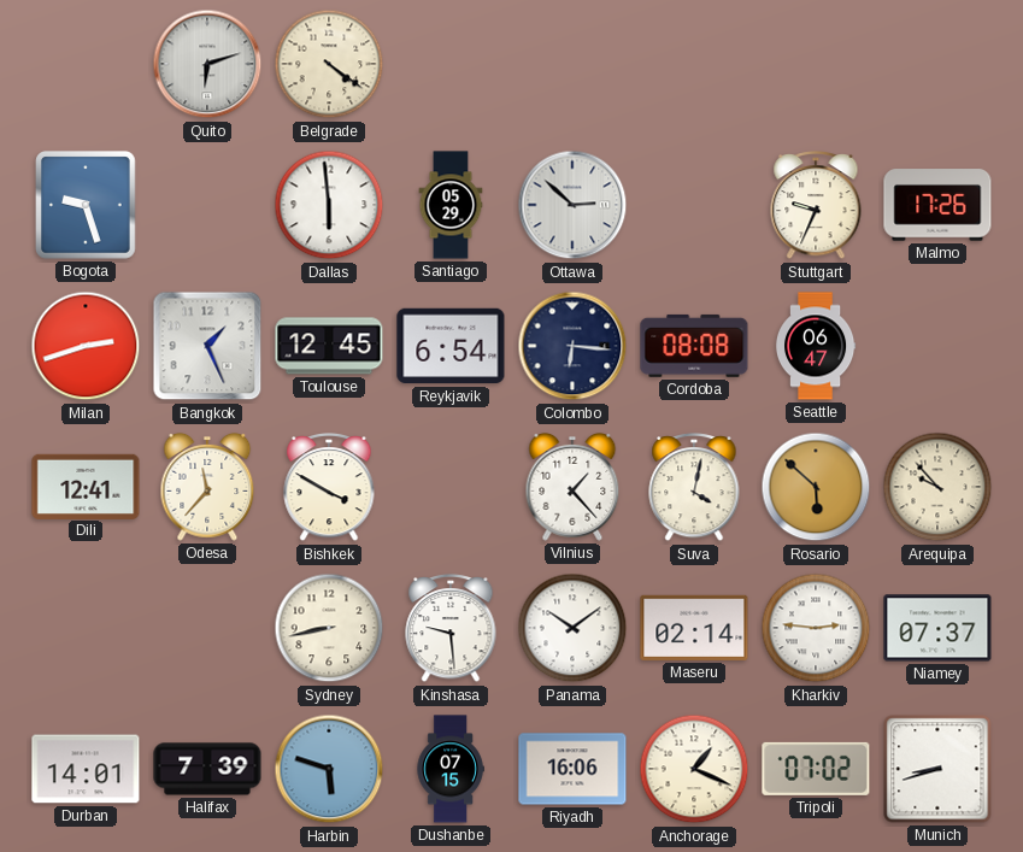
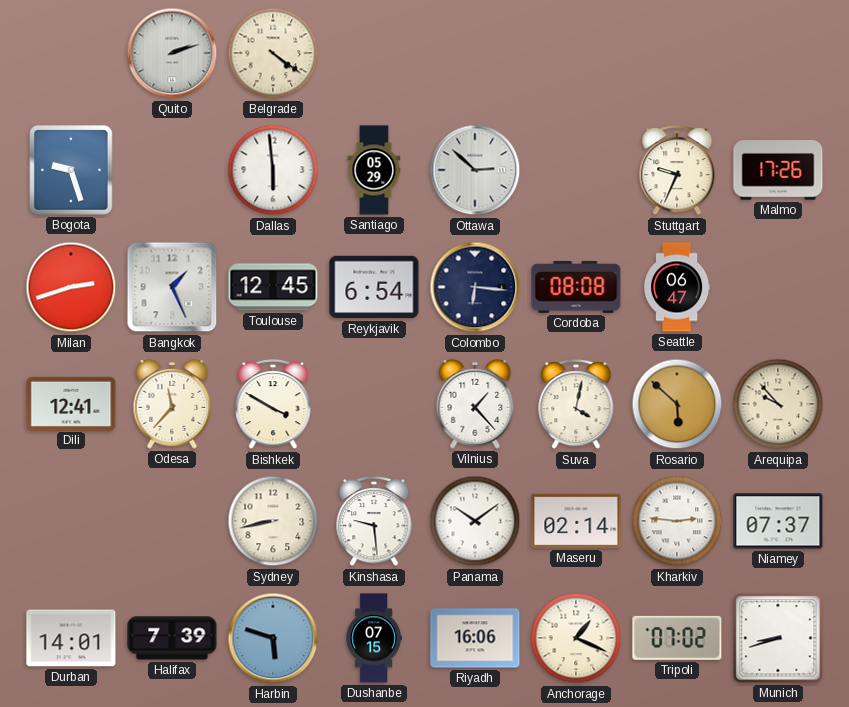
Quito: 6:12 -> 2:12 (172, 53)
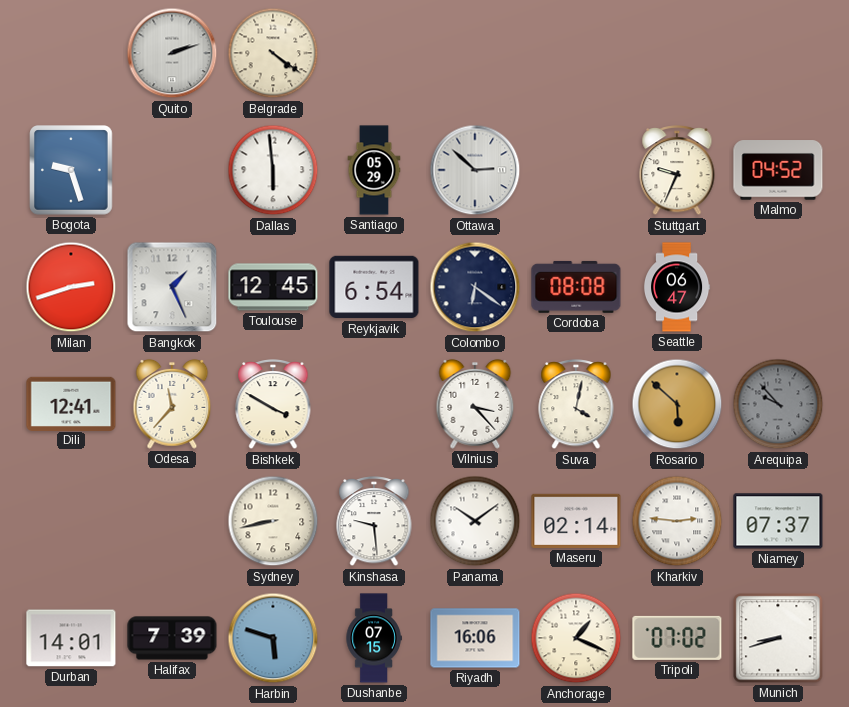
Malmo: 17:26 -> 04:52 (778, 170)
Colombo: 6:16 -> 6:21 (475, 287)
Vilnius: 1:23 -> 3:23 (475, 404)
Arequipa dial: cream -> grey (778, 404)
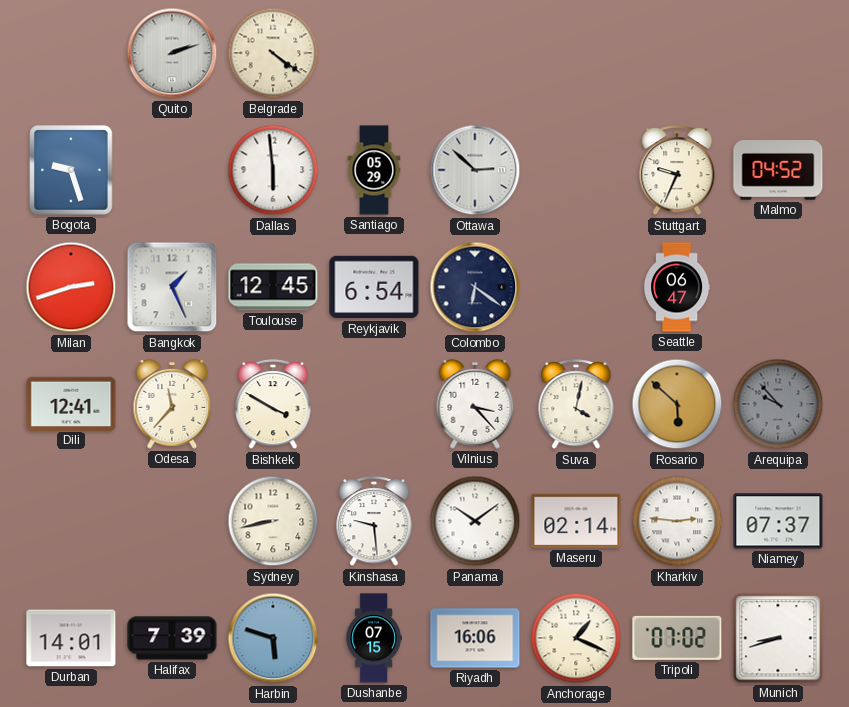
Cordoba: 08:08 -> none (576, 287)
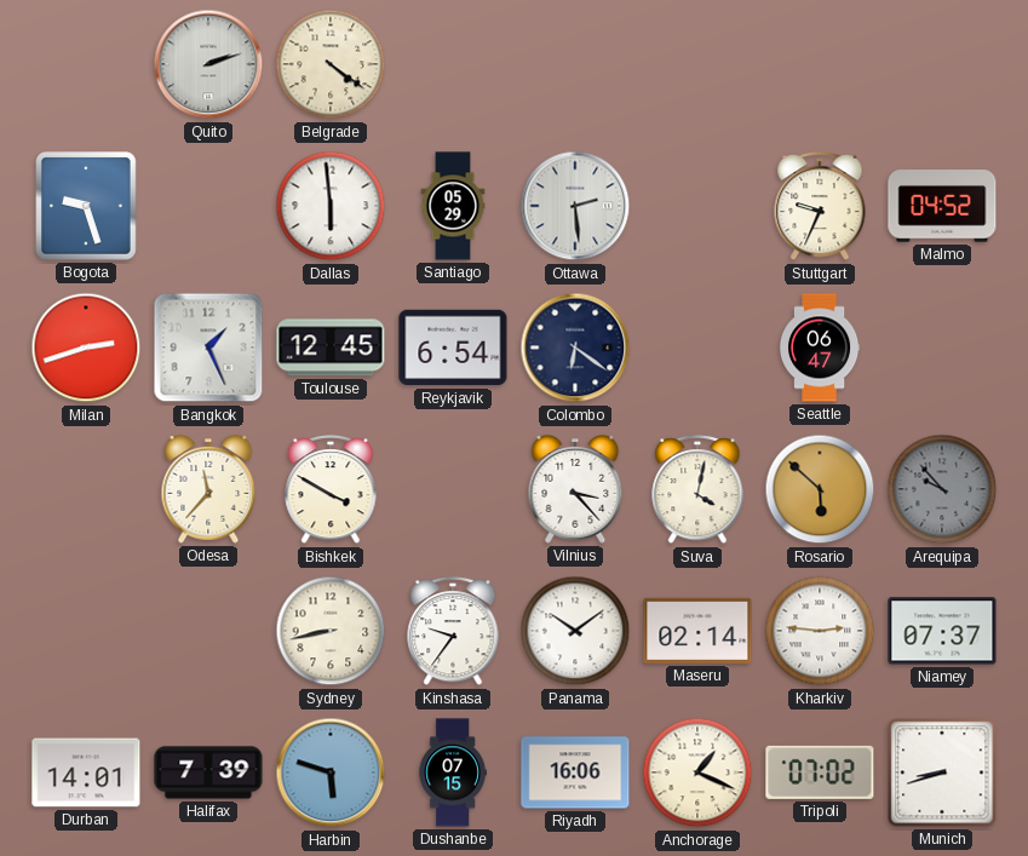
Ottawa: 2:52 -> 2:29 (575, 206)
Dili: 12:41 -> none (71, 403)
Kinshasa: 9:29 -> 9:36 (453, 632)
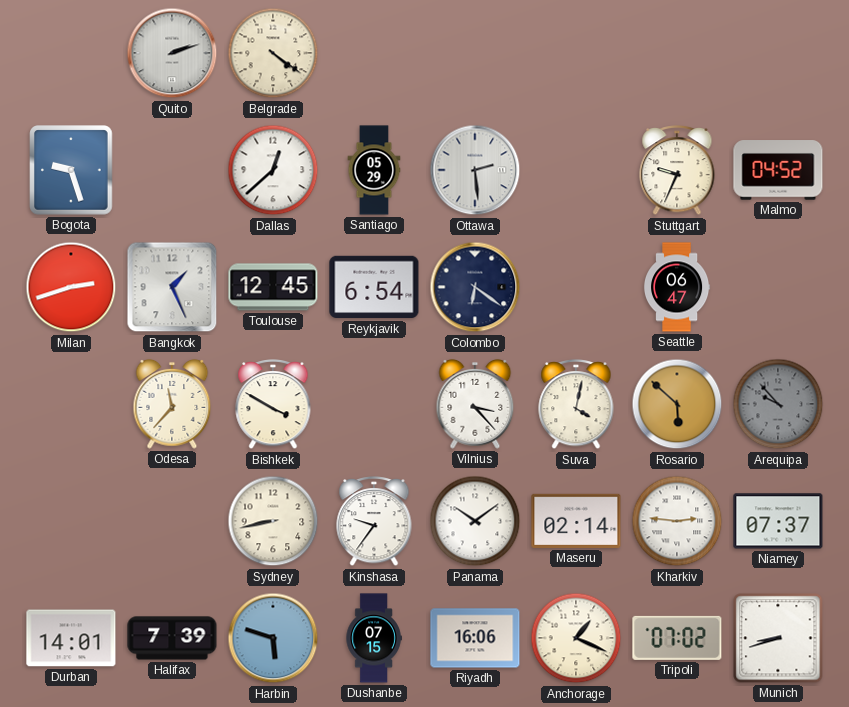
Dallas: 5:59 -> 12:38 (273, 170)
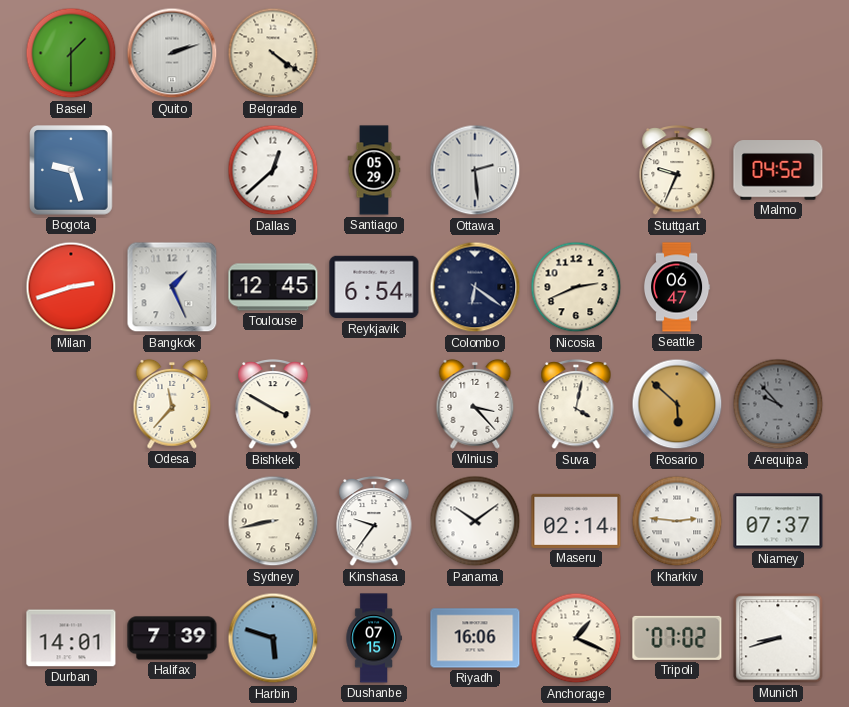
Basel: none -> 1:30 (71, 53)
Nicosia: none -> 2:41 (576, 287)
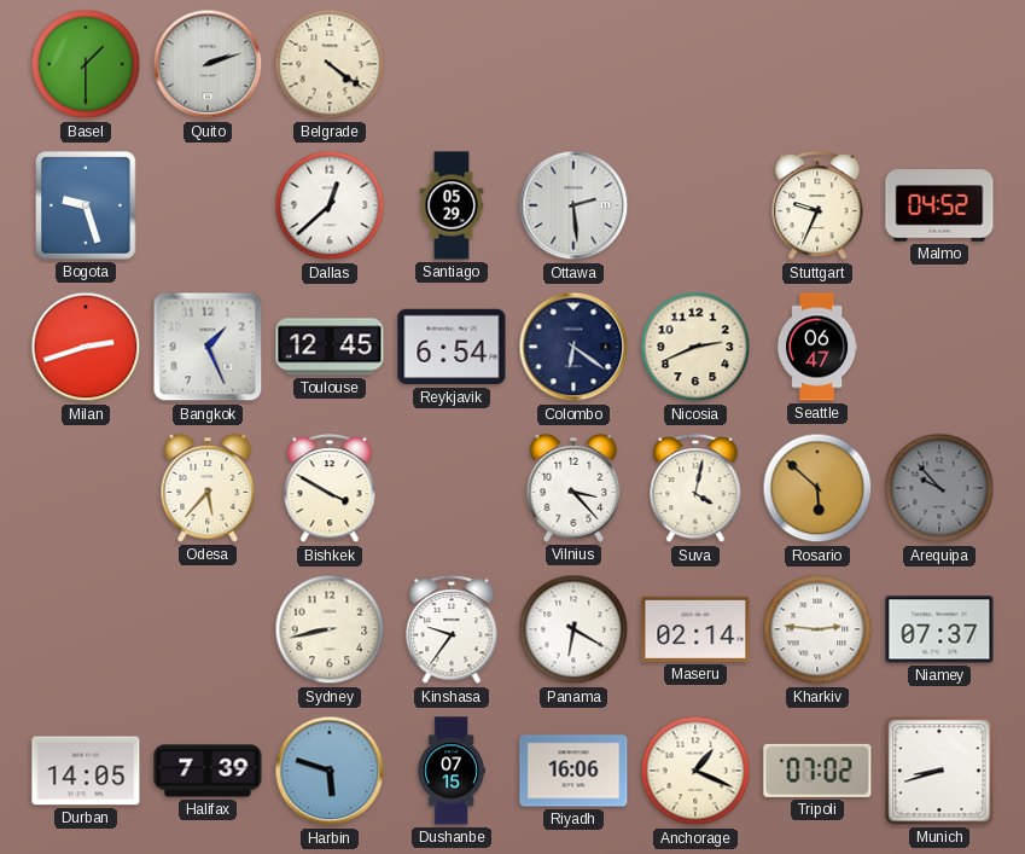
Odesa: 11:37 -> 5:37 (208, 488)
Panama: 10:09 -> 6:20 (573, 629)
Durban: 14:01 -> 14:05 (86, 771)
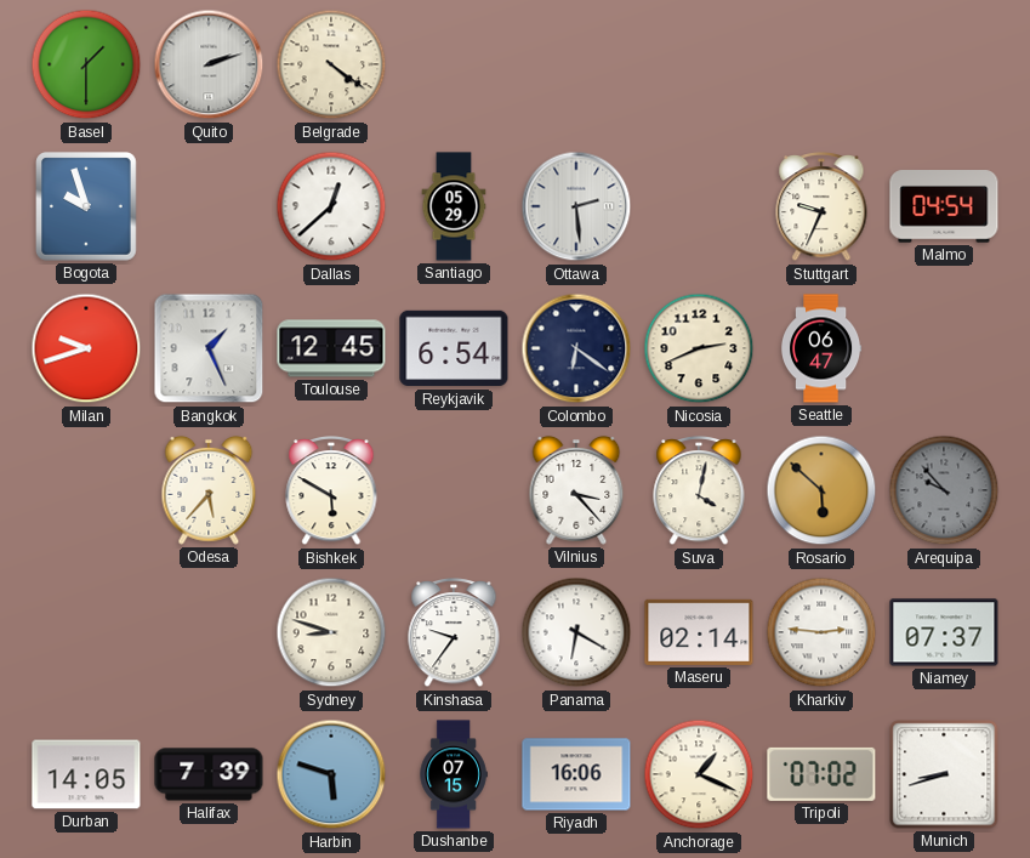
Bogota: 9:27 -> 9:57 (86, 206)
Malmo: 04:52 -> 04:54 (944, 206)
Milan: 2:42 -> 9:42 (86, 348)
Bishkek: 3:50 -> 5:50 (331, 491)
Sydney: 8:43 -> 8:48 (331, 632)
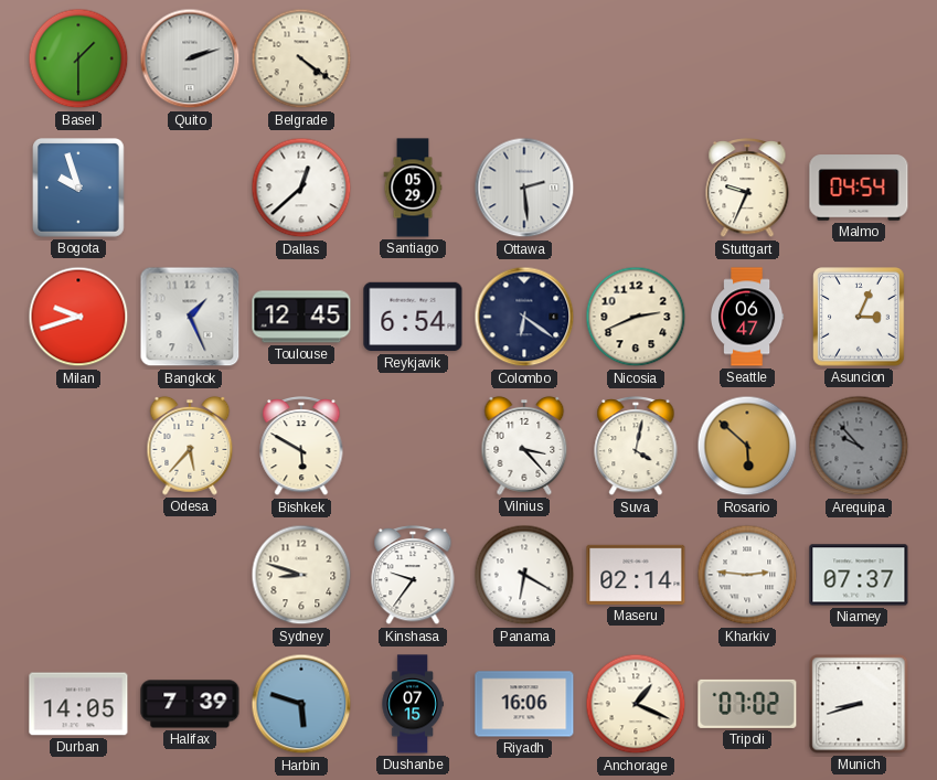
Asuncion: none -> 3:04 (859, 317)
